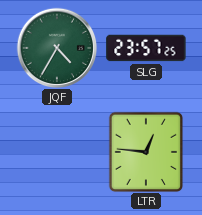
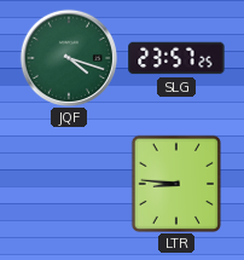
JQF: 4:35 -> 4:18 (69, 58)
LTR: 12:46 -> 8:46 (176, 184)
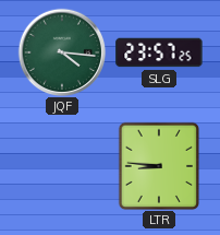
JQF: 4:18 -> 4:16 (62, 52)
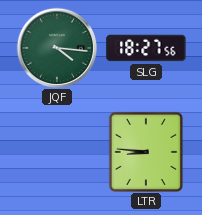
SLG: 23:57 -> 18:27 (146, 48)
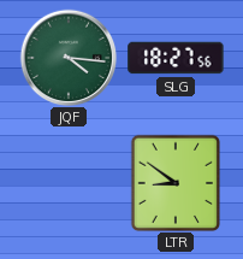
LTR: 8:46 -> 8:51 (176, 183)
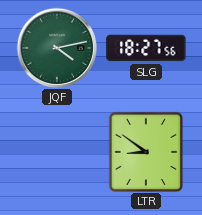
JQF: 4:16 -> 4:13 (57, 48)
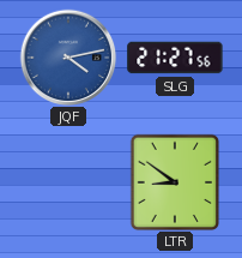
JQF dial: green -> blue (68, 58)
SLG: 18:27 -> 21:27 (175, 58)
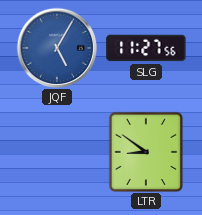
JQF: 4:13 -> 5:05 (57, 48)
SLG: 21:27 -> 11:27 (146, 48)
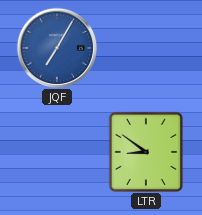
JQF: 5:05 -> 7:05 (57, 48)
SLG: 11:27 -> none (146, 48)
